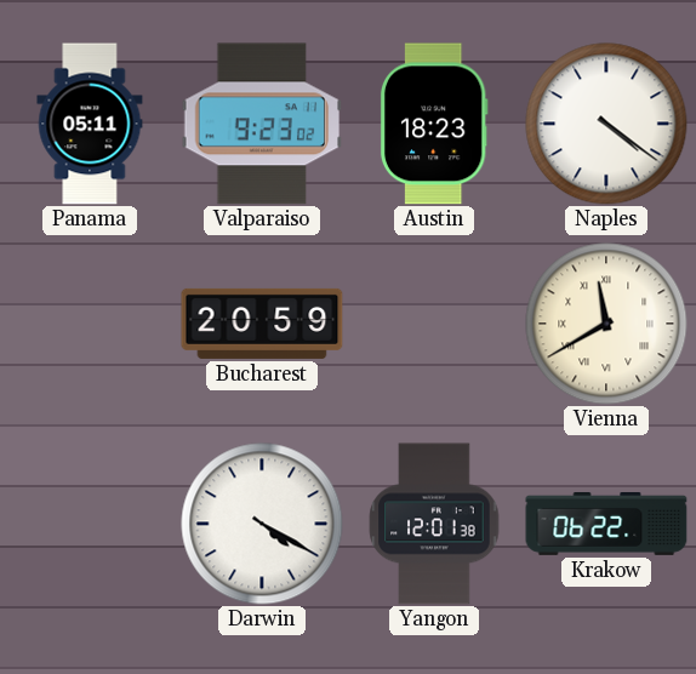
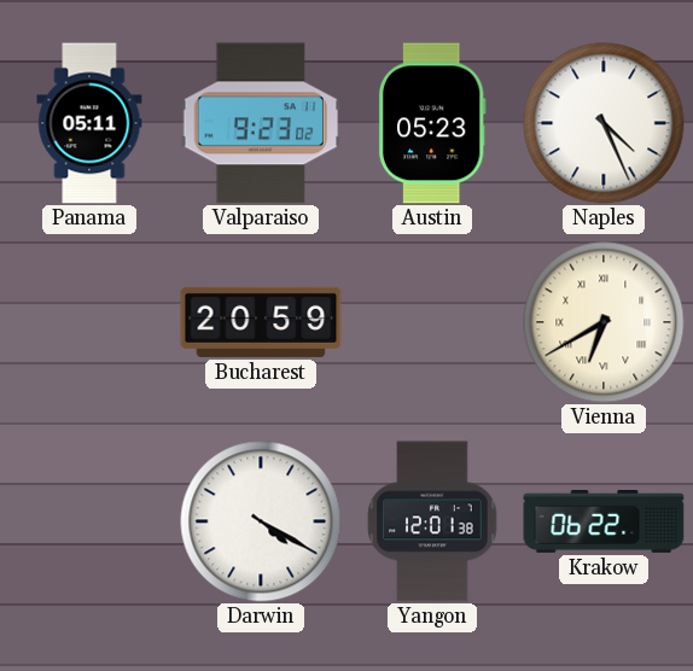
Austin: 18:23 -> 05:23 (432, 123)
Naples: 4:21 -> 4:26 (604, 123)
Vienna: 11:40 -> 6:40 (604, 322)
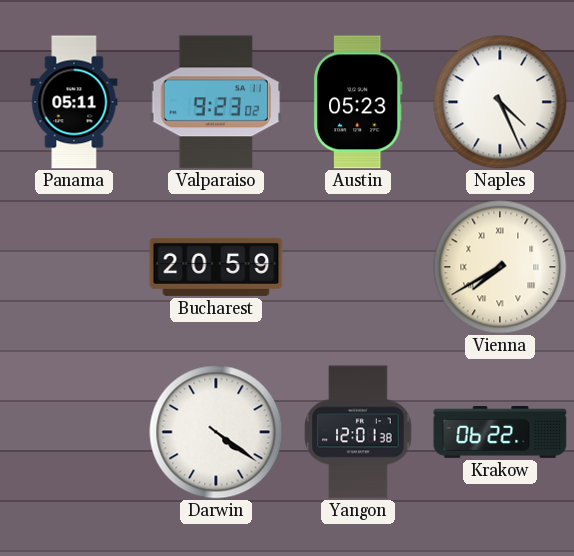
Vienna: 6:40 -> 7:40 (500, 267)
Darwin: 4:20 -> 4:21 (216, 432)
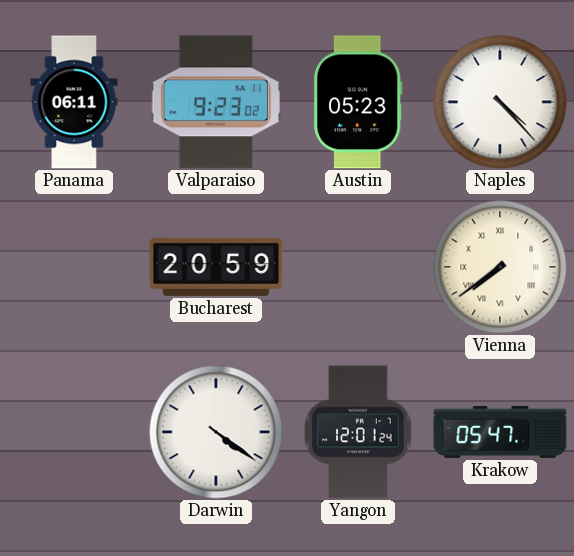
Panama: 05:11 -> 06:11 (74, 102)
Naples: 4:26 -> 4:23 (500, 102)
Vienna: 7:40 -> 7:39 (500, 267)
Yangon: 12:01:38 -> 12:01:24 (358, 432)
Krakow: 06:22 -> 05:47 (500, 432)
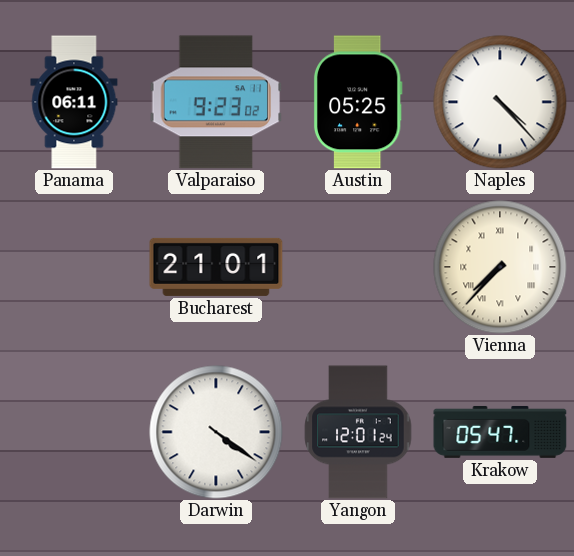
Austin: 05:23 -> 05:25 (358, 102)
Bucharest: 20:59 -> 21:01 (216, 267)
Vienna: 7:39 -> 7:37 (500, 267)
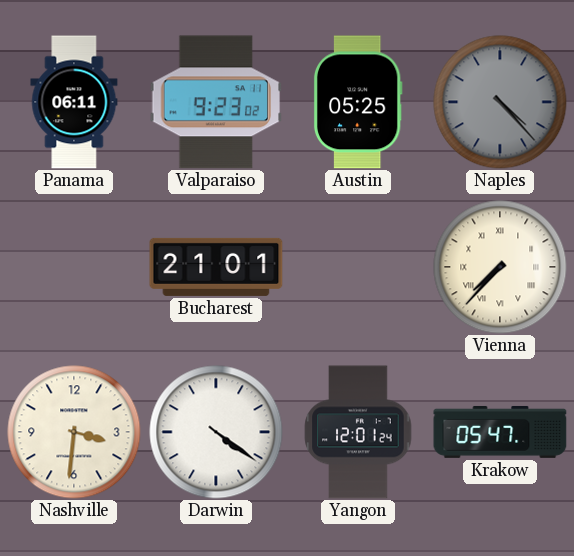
Naples dial: white -> grey (500, 102)
Nashville: none -> 3:31 (74, 432)
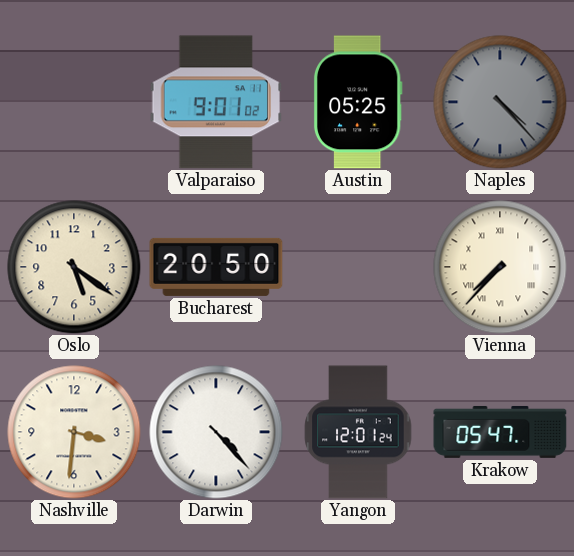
Panama: 06:11 -> none (74, 102)
Valparaiso: 9:23 -> 9:01 (216, 102)
Oslo: none -> 5:21 (74, 267)
Bucharest: 21:01 -> 20:50 (216, 267)
Darwin: 4:21 -> 4:23 (216, 432)
